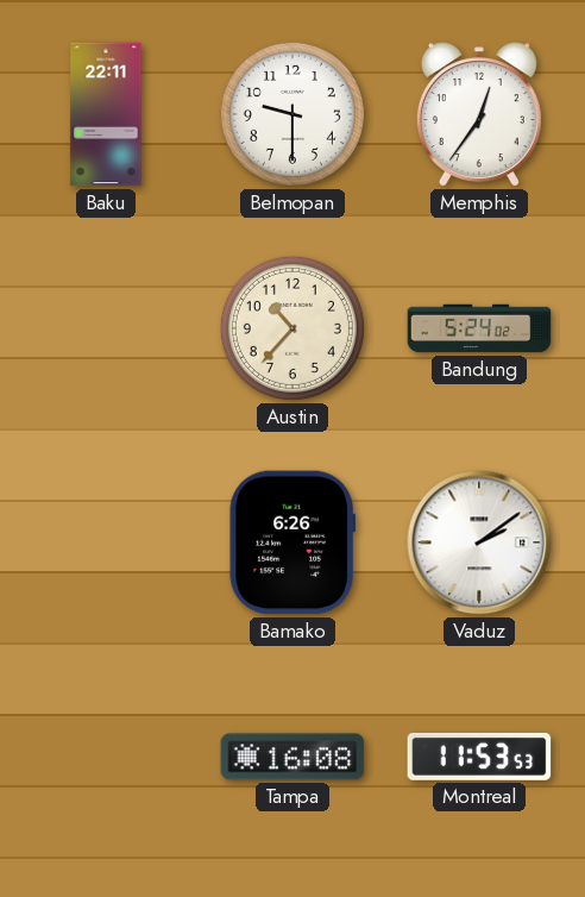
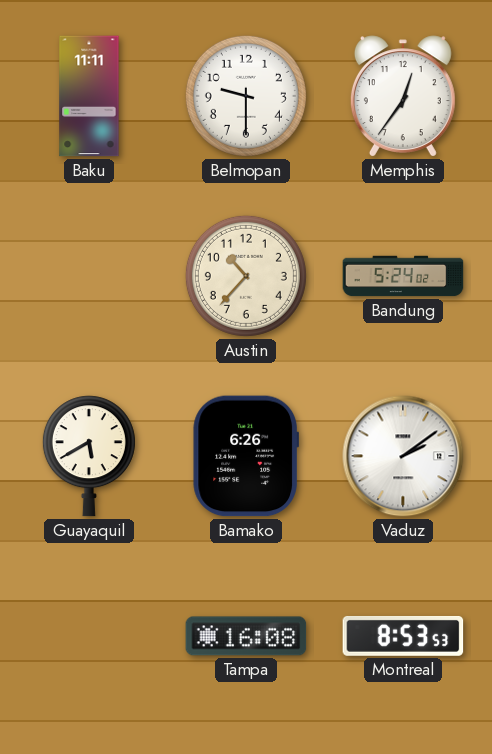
Baku: 22:11 -> 11:11 (89, 96)
Guayaquil: none -> 5:40 (89, 456)
Montreal: 11:53 -> 8:53 (403, 636)
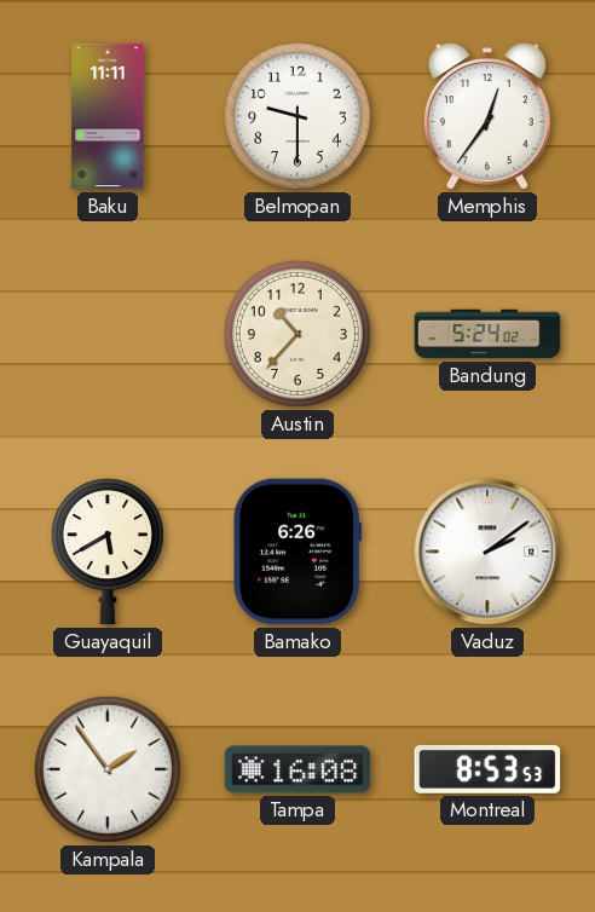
Kampala: none -> 1:54 (108, 769)
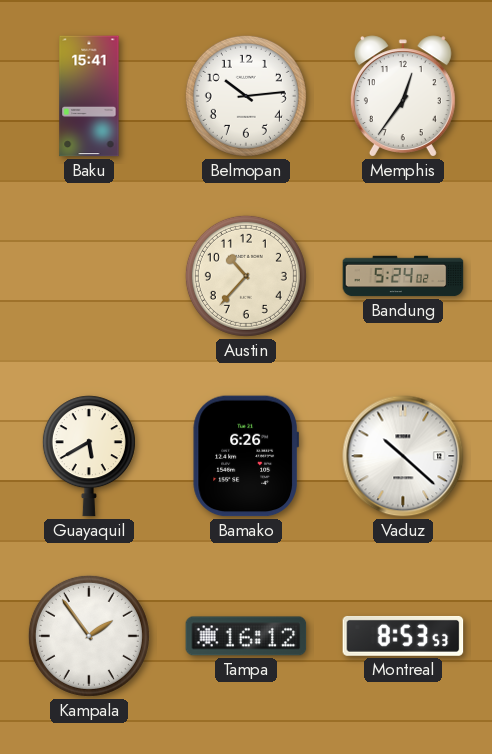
Baku: 11:11 -> 15:41 (89, 96)
Belmopan: 9:30 -> 10:14 (246, 96)
Vaduz: 2:09 -> 10:22 (403, 456)
Tampa: 16:08 -> 16:12 (246, 636)
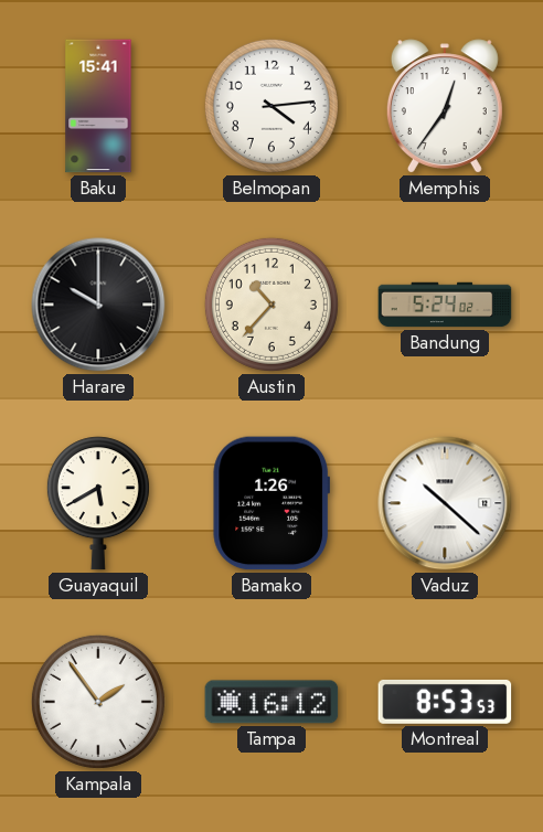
Belmopan: 10:14 -> 4:14 (271, 106)
Harare: none -> 10:00 (98, 305)
Bamako: 6:26 -> 1:26 (270, 503)
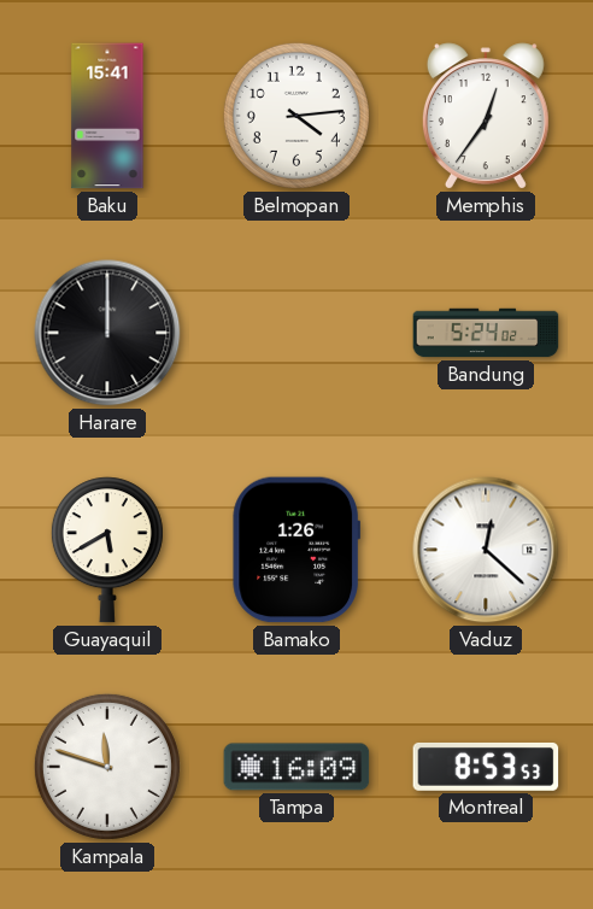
Harare: 10:00 -> 12:00 (107, 333)
Austin: 10:37 -> none (271, 305)
Vaduz: 10:22 -> 12:22 (486, 550)
Kampala: 1:54 -> 11:48 (107, 767)
Tampa: 16:12 -> 16:09 (296, 767)
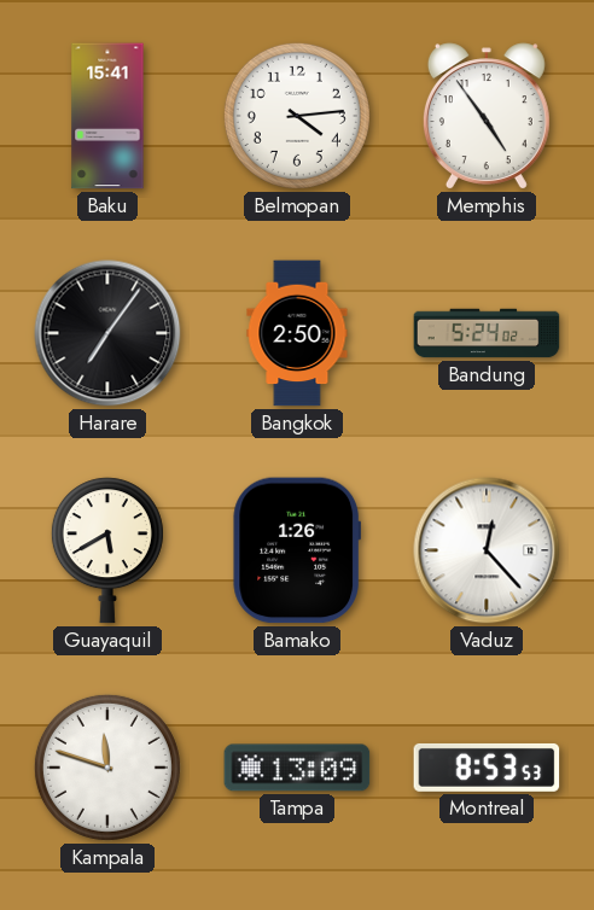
Memphis: 12:36 -> 4:54 (487, 116)
Harare: 12:00 -> 7:06 (107, 333)
Bangkok: none -> 2:50 (297, 333)
Vaduz: 12:22 -> 12:23 (487, 550)
Tampa: 16:09 -> 13:09 (297, 768)
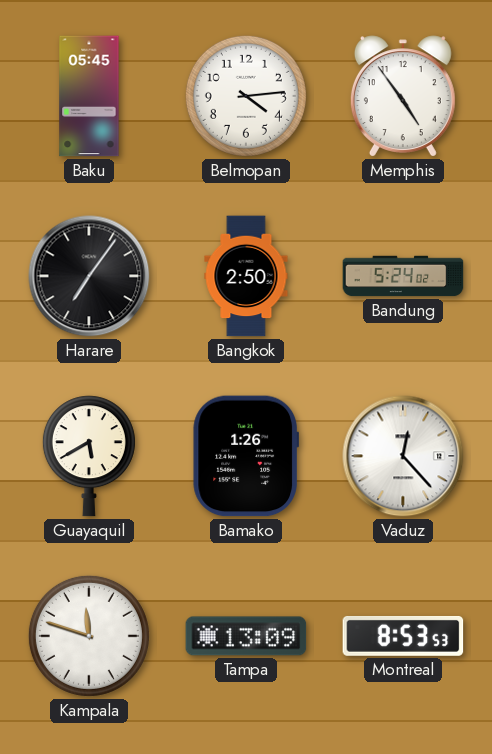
Baku: 15:41 -> 05:45 (89, 96)
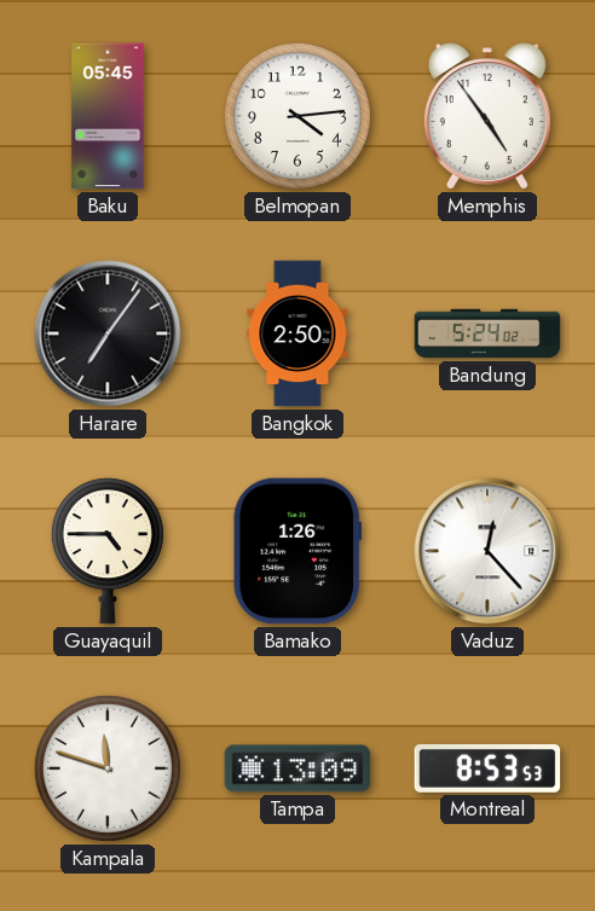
Guayaquil: 5:40 -> 4:45 (108, 551)
